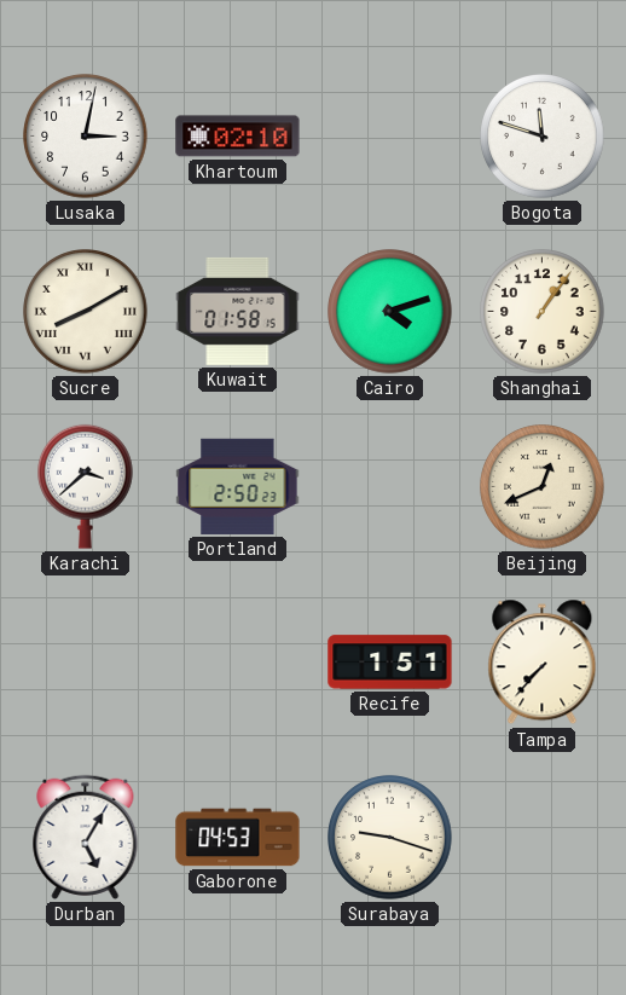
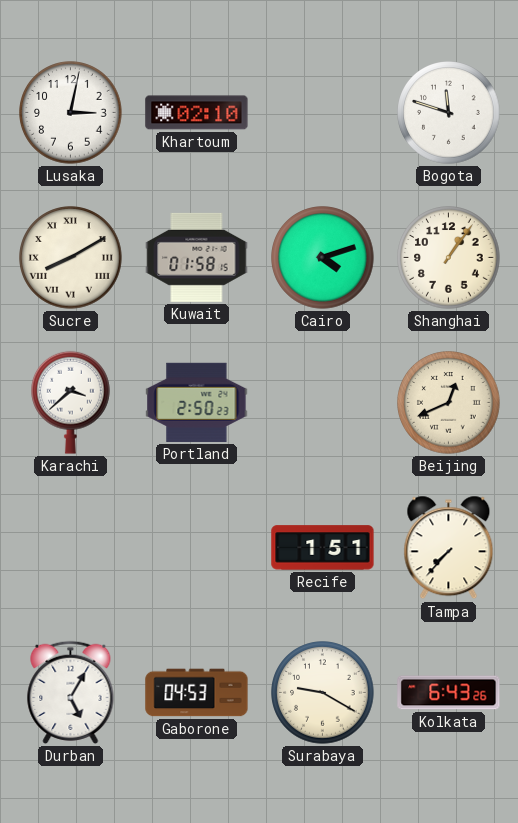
Surabaya: 9:18 -> 9:20 (323, 693)
Kolkata: none -> 6:43 (449, 693)
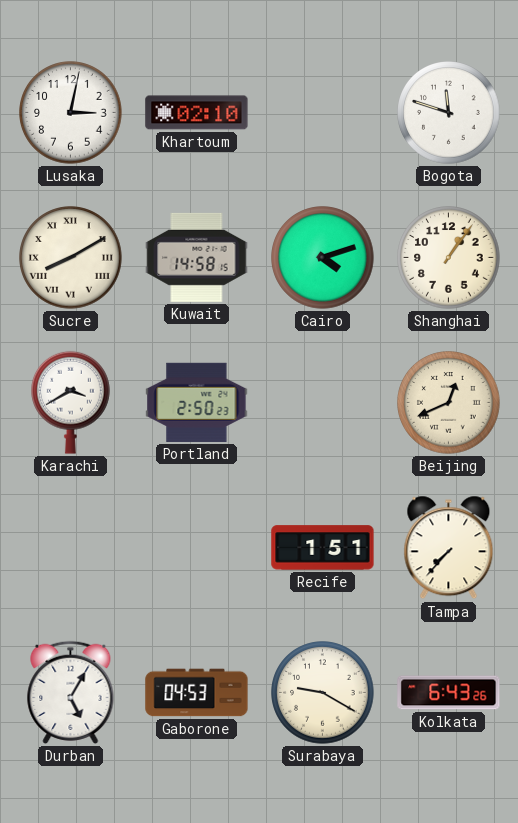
Kuwait: 01:58 -> 14:58 (197, 257)
Karachi: 3:38 -> 3:40 (71, 402)
